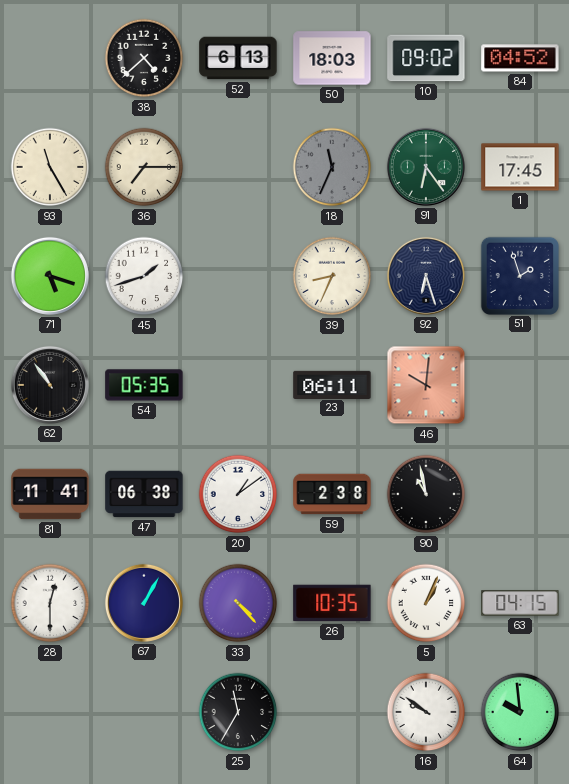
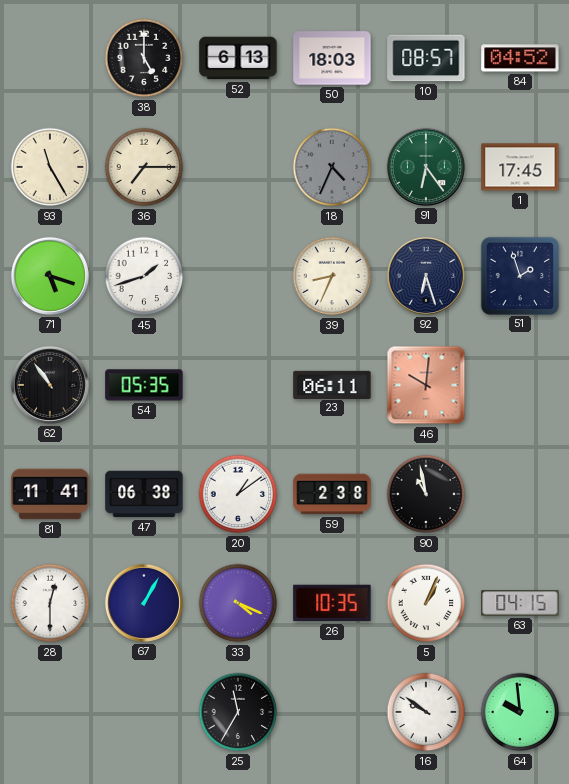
38: 4:38 -> 5:00 (144, 58)
10: 09:02 -> 08:57 (426, 58)
18: 11:34 -> 4:34 (332, 167)
33: 4:23 -> 4:19 (238, 603)
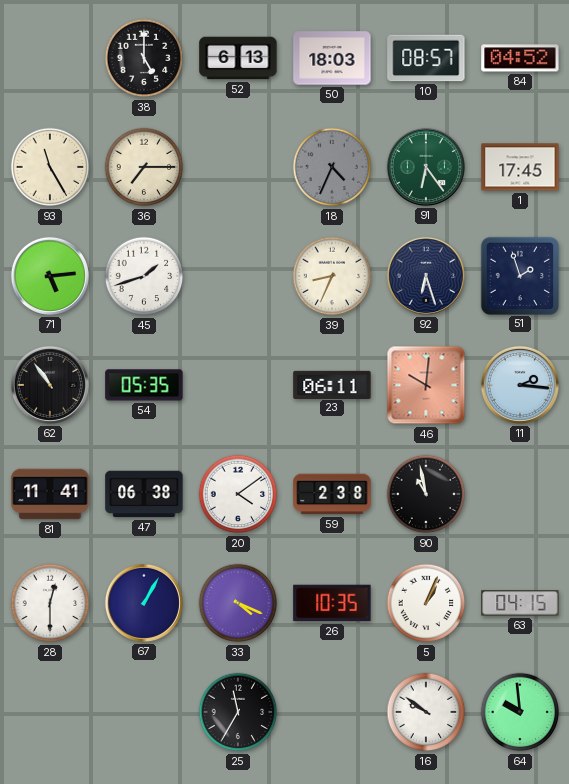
71: 5:18 -> 5:14 (50, 276)
11: none -> 2:16 (520, 385)
20: 1:09 -> 4:09 (238, 494)
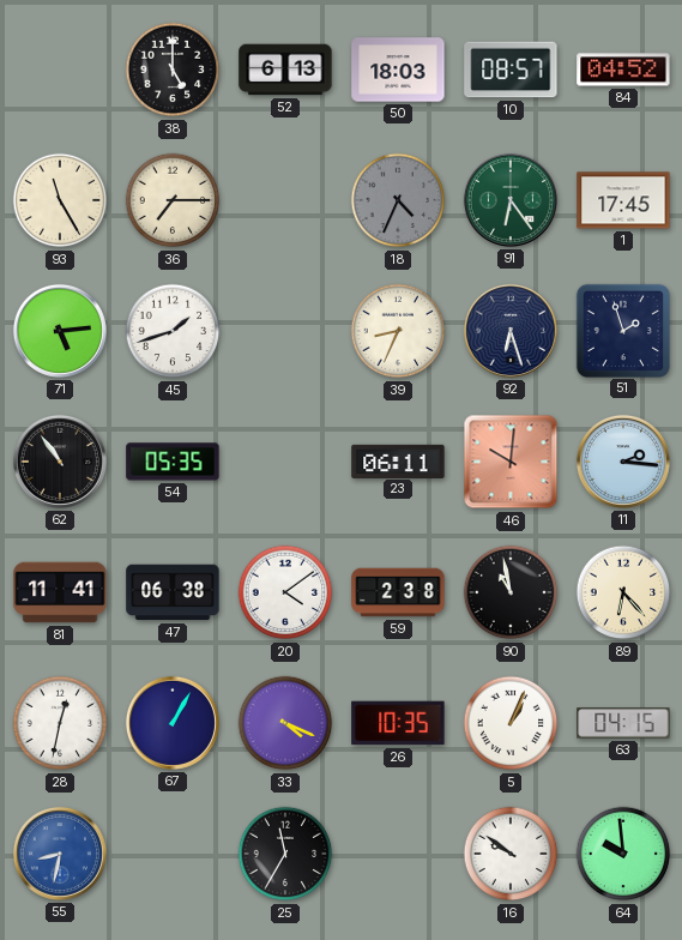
89: none -> 6:23 (623, 592)
28: 12:30 -> 12:32 (60, 723)
55: none -> 8:32 (60, 854)
